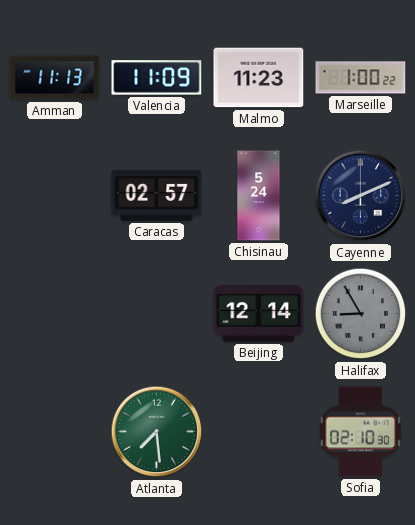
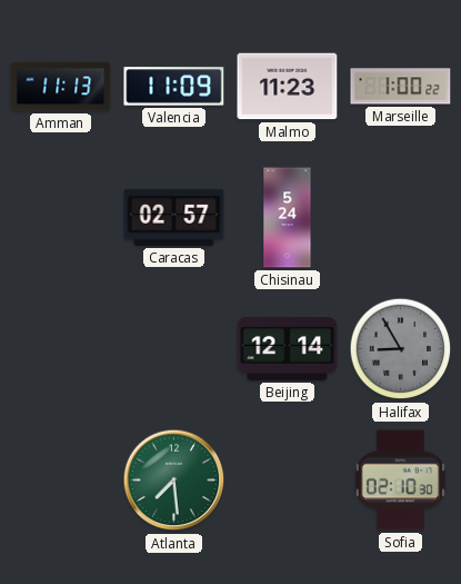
Cayenne: 8:11 -> none (361, 196)
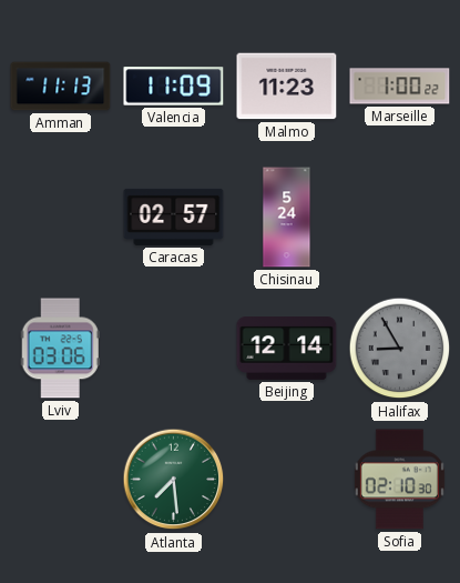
Lviv: none -> 03:06 (60, 349)
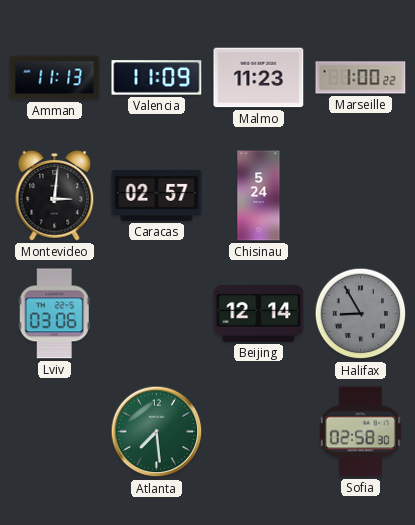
Montevideo: none -> 3:01 (55, 196)
Sofia: 02:10 -> 02:58 (360, 432)
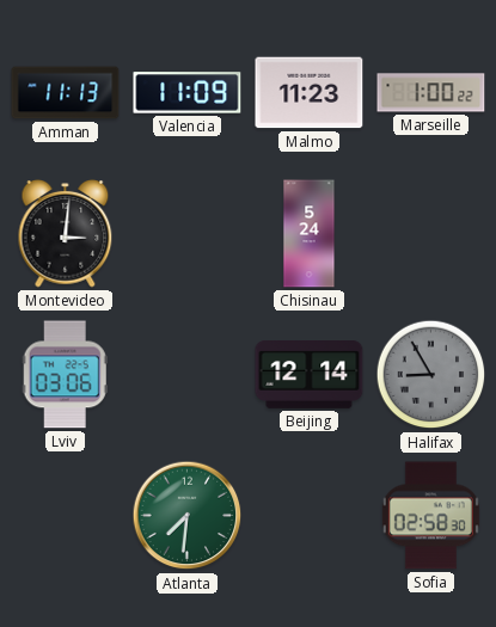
Caracas: 02:57 -> none (157, 195)
Atlanta: 7:29 -> 7:31 (188, 516)
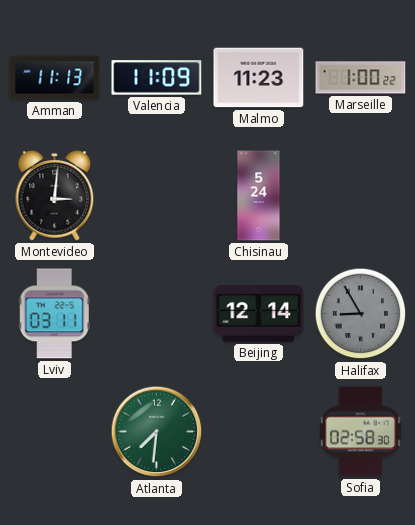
Lviv: 03:06 -> 03:11 (54, 314)
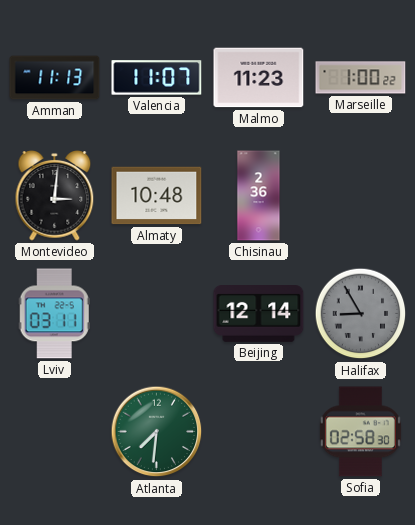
Valencia: 11:09 -> 11:07 (157, 78)
Almaty: none -> 10:48 (157, 196)
Chisinau: 5:24 -> 2:36 (259, 196)
